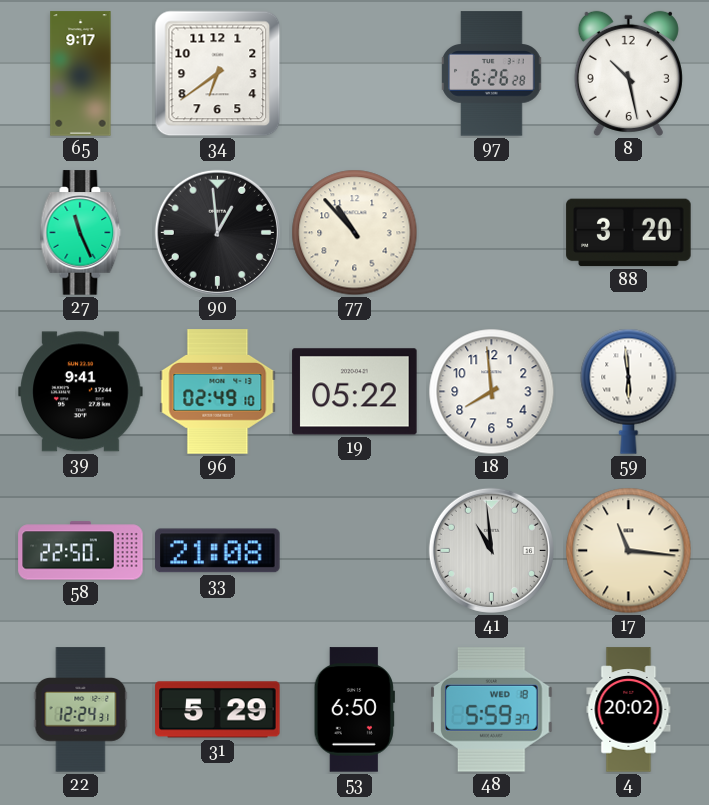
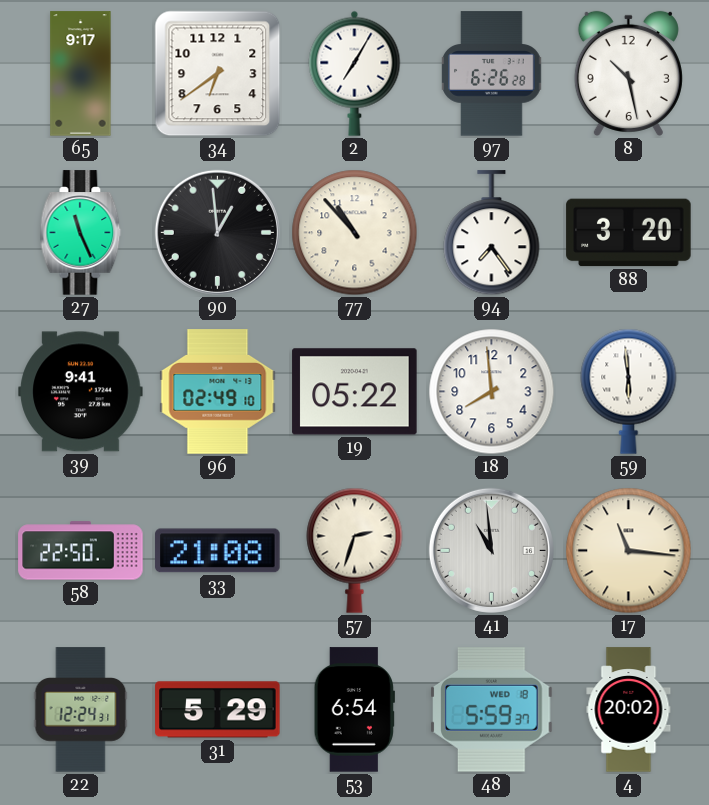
2: none -> 7:05 (355, 73)
94: none -> 7:24 (492, 233)
57: none -> 2:33 (355, 550)
53: 6:50 -> 6:54 (354, 710)
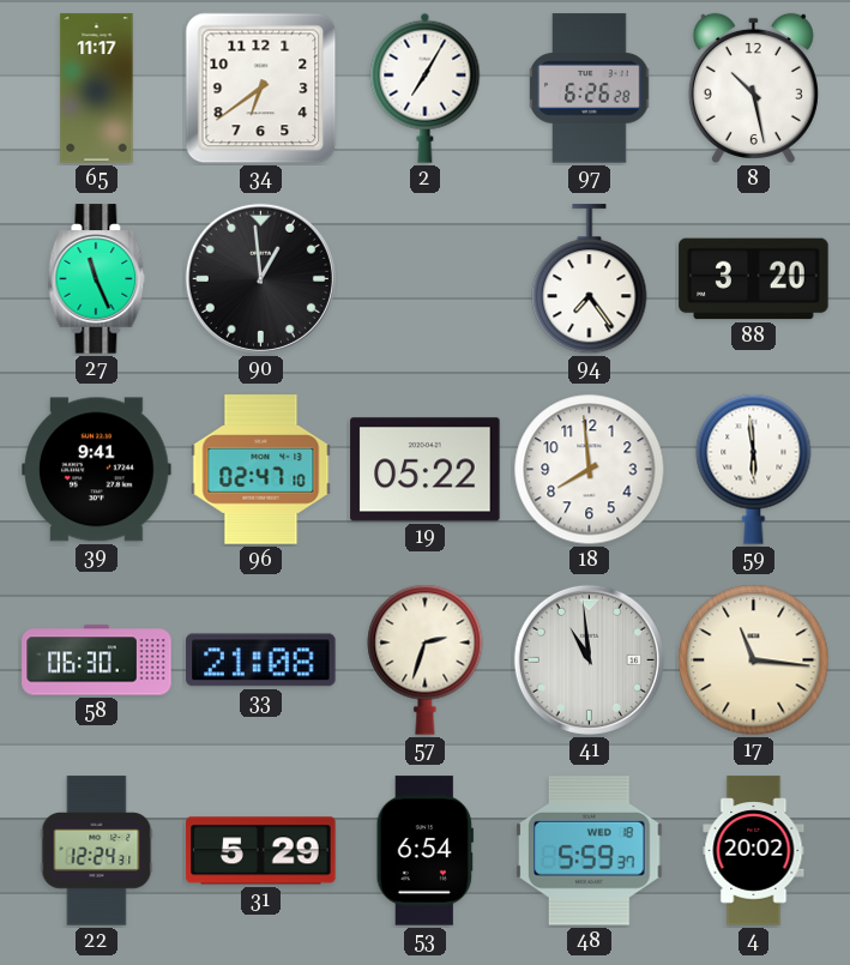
65: 9:17 -> 11:17 (97, 89)
77: 10:53 -> none (355, 233)
96: 02:49 -> 02:47 (261, 470)
58: 22:50 -> 06:30 (97, 661)
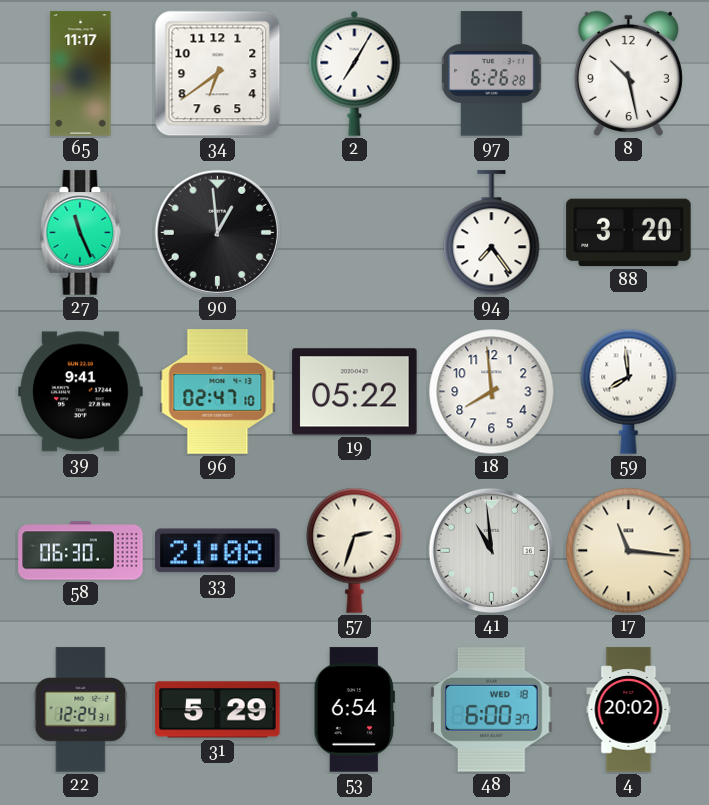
59: 5:59 -> 7:59 (629, 391)
48: 5:59 -> 6:00 (492, 710)
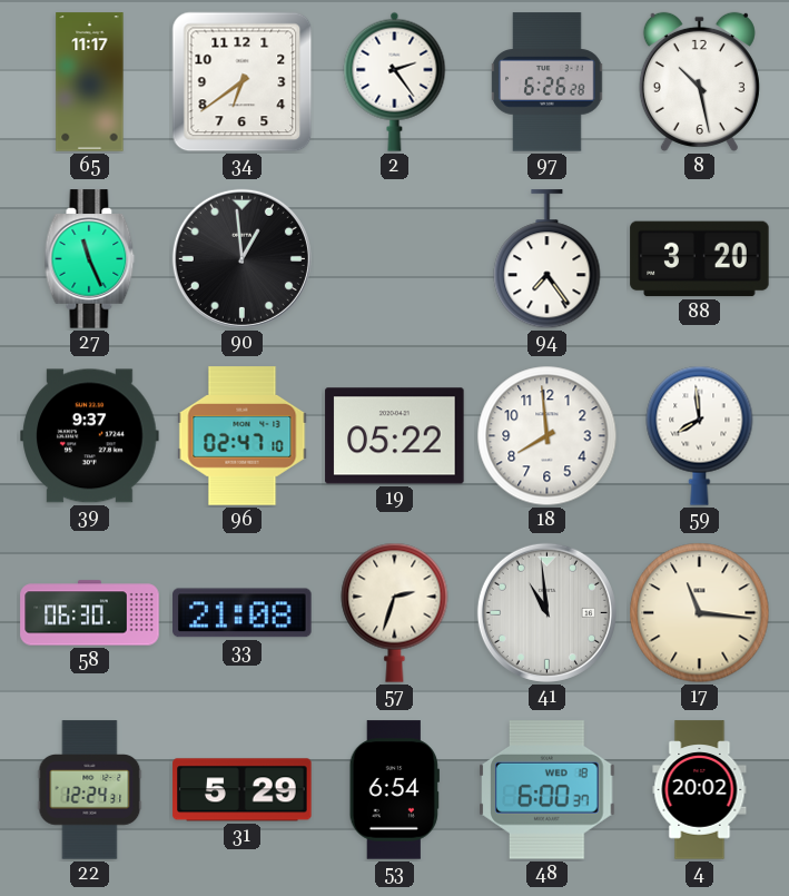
2: 7:05 -> 2:24 (395, 81)
39: 9:41 -> 9:37 (90, 436)
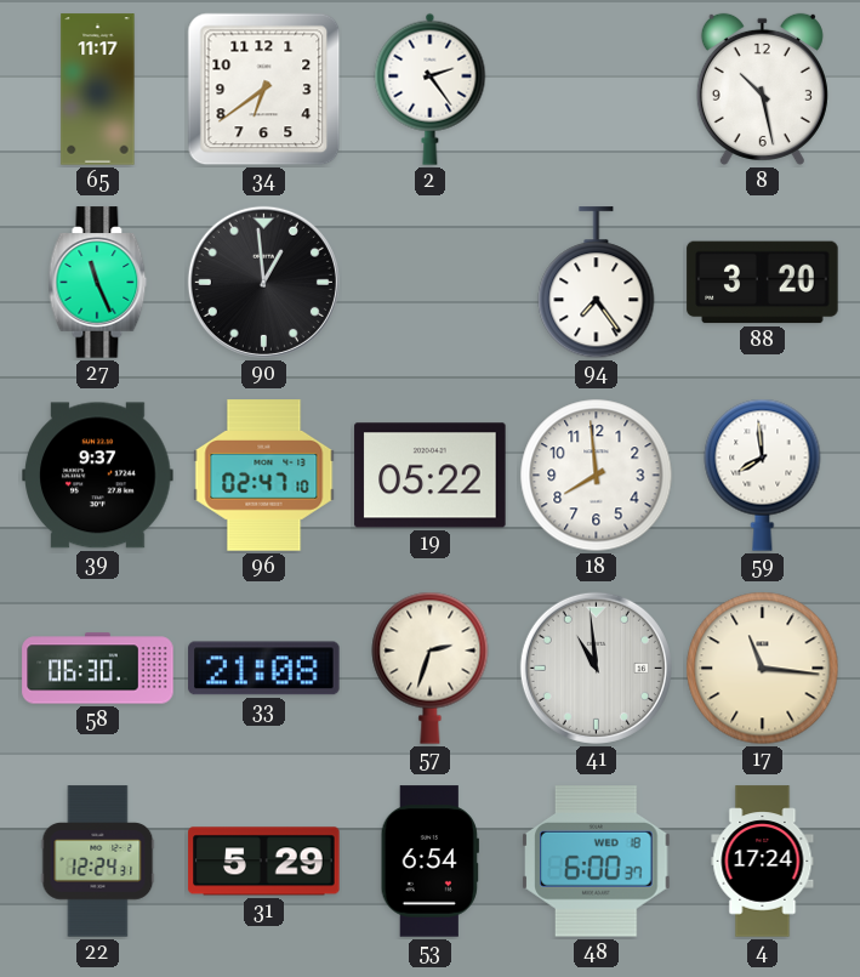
97: 6:26 -> none (548, 82)
4: 20:02 -> 17:24 (763, 862)
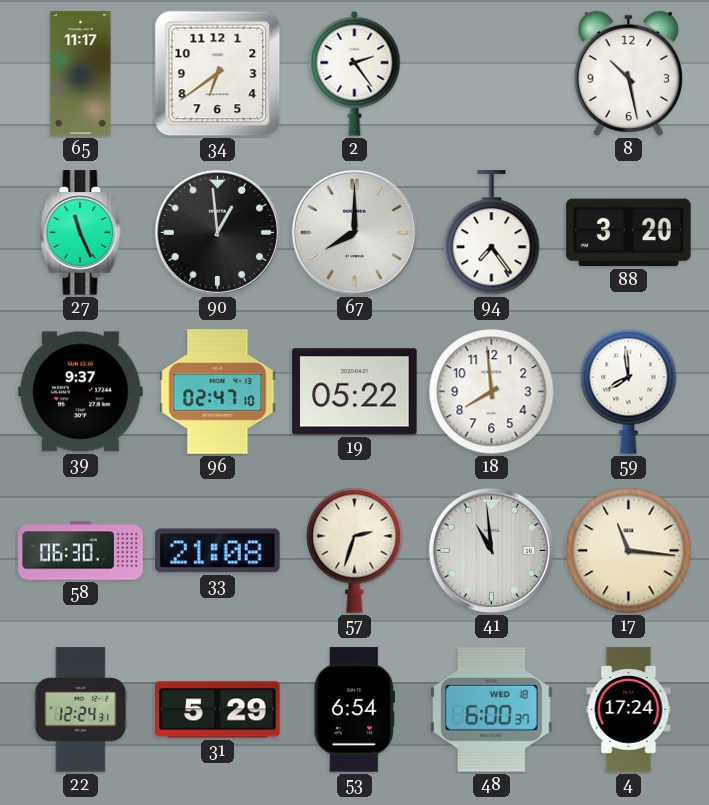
67: none -> 8:00 (354, 232)
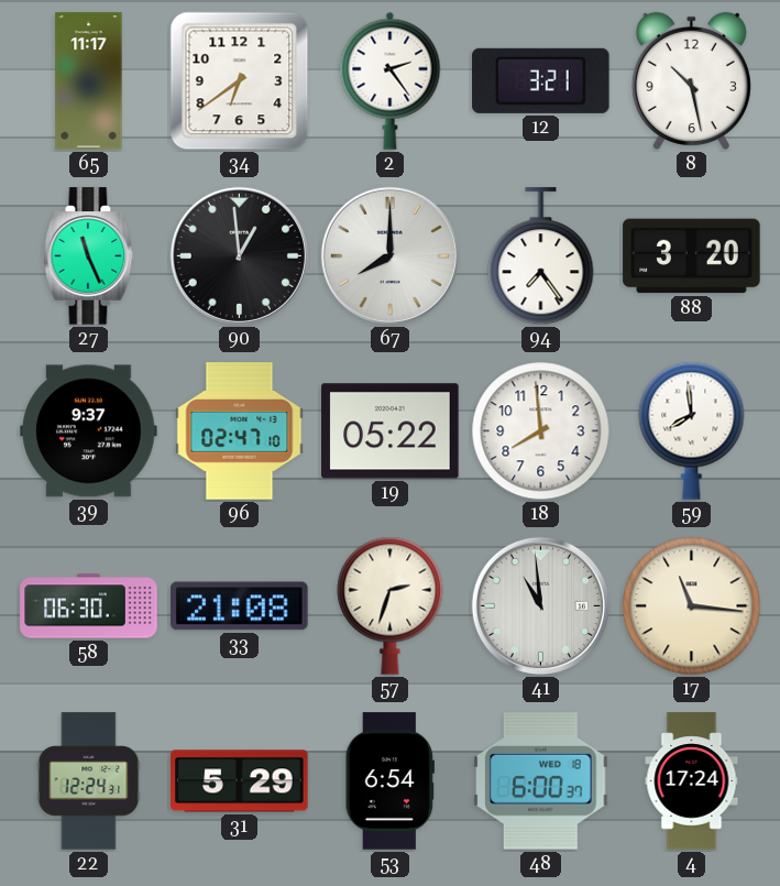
12: none -> 3:21 (541, 80)
